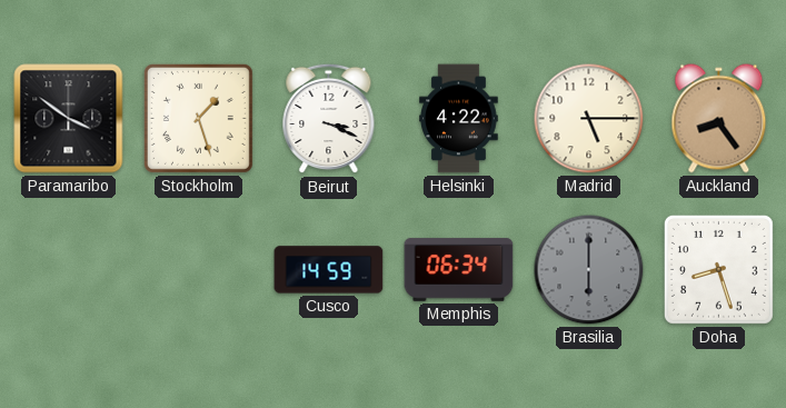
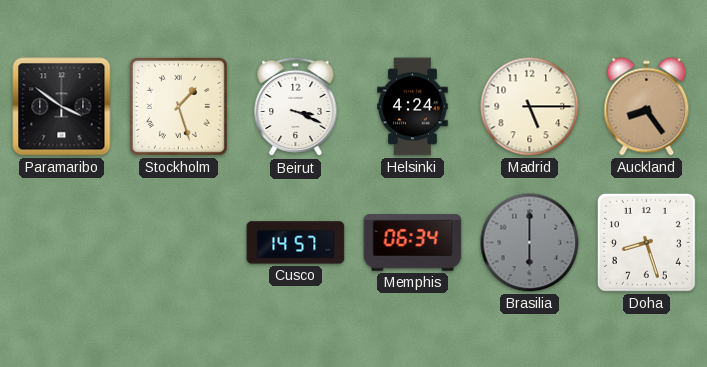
Helsinki: 4:22 -> 4:24 (413, 107)
Cusco: 14:59 -> 14:57 (296, 243)
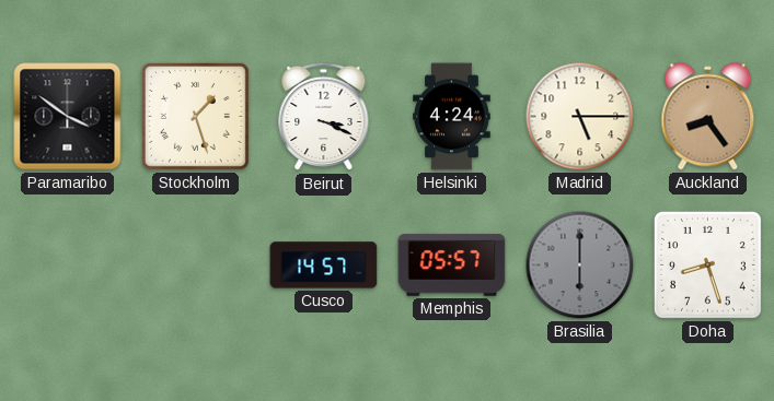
Memphis: 06:34 -> 05:57 (452, 266)
